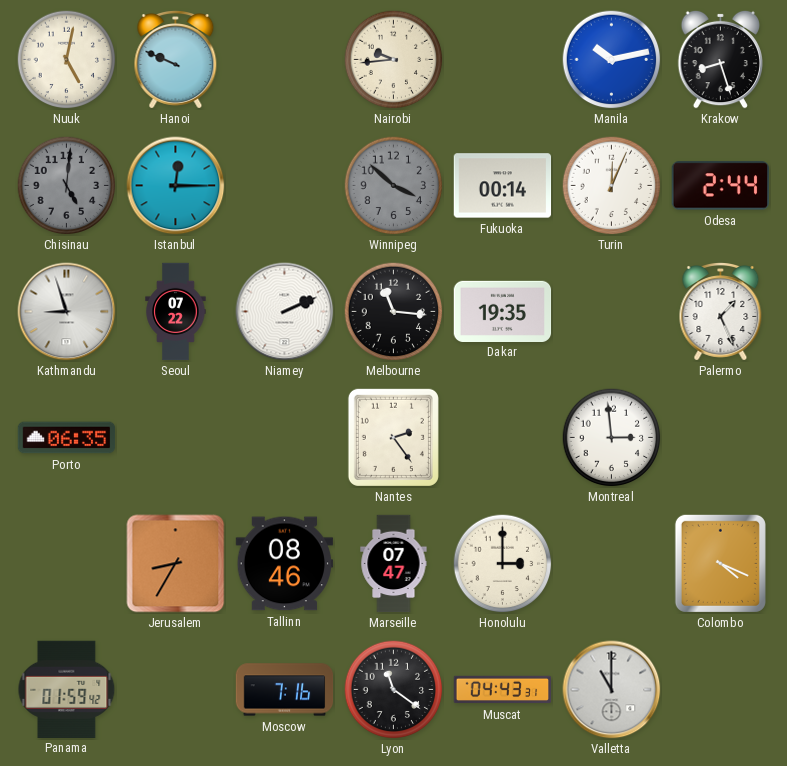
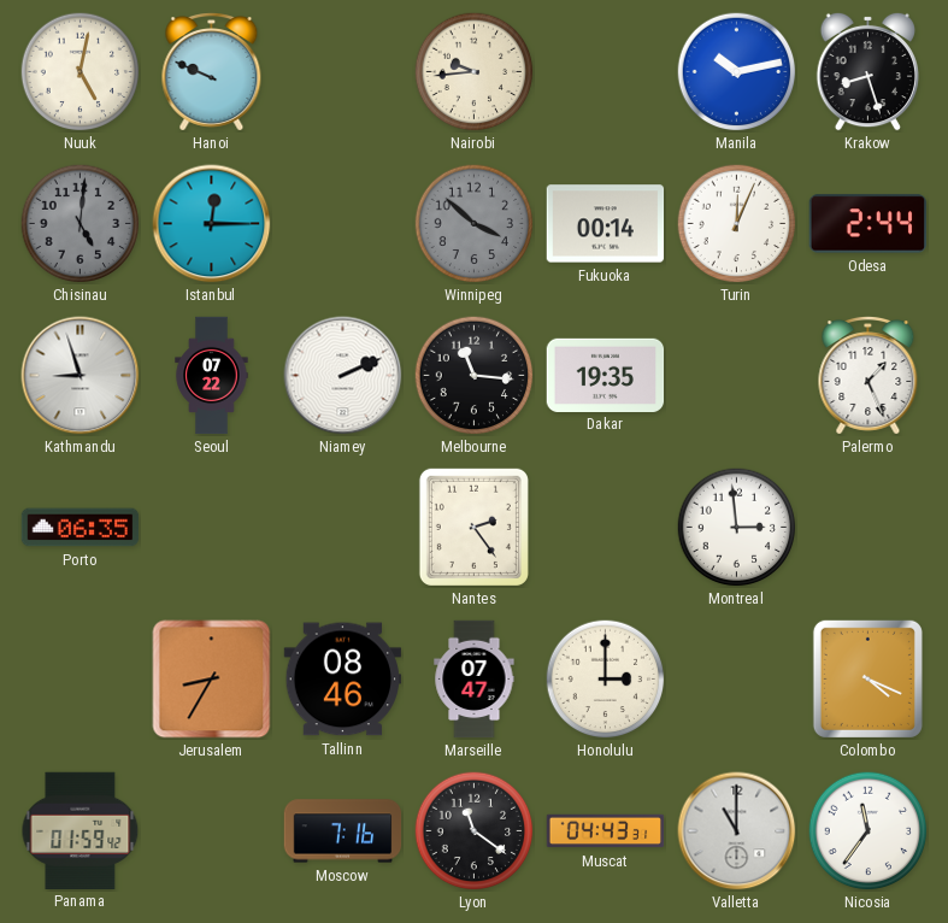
Nicosia: none -> 11:36 (868, 831)
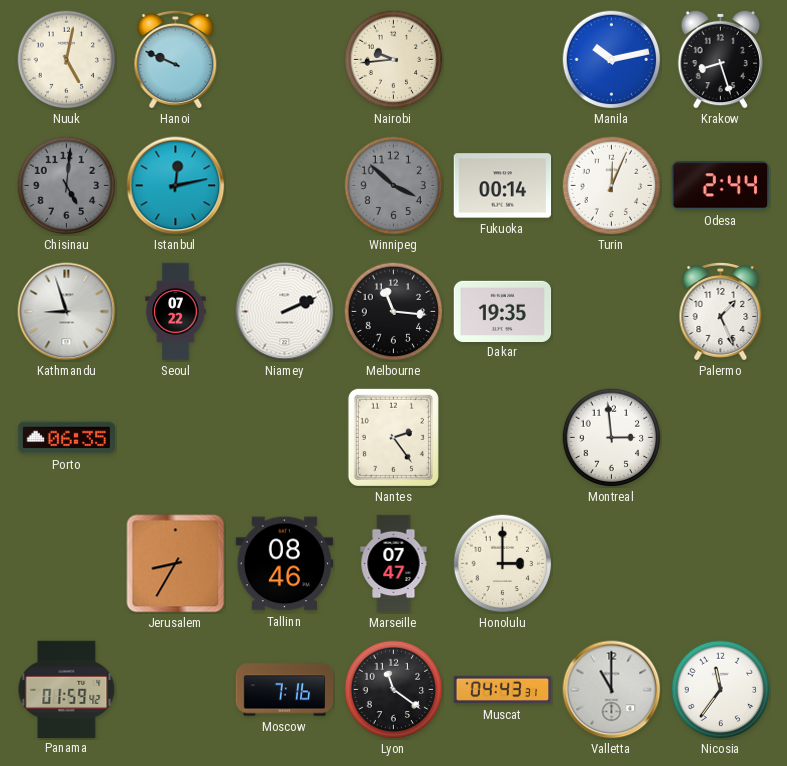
Istanbul: 12:15 -> 12:13 (176, 186)
Colombo: 4:19 -> none (867, 678)
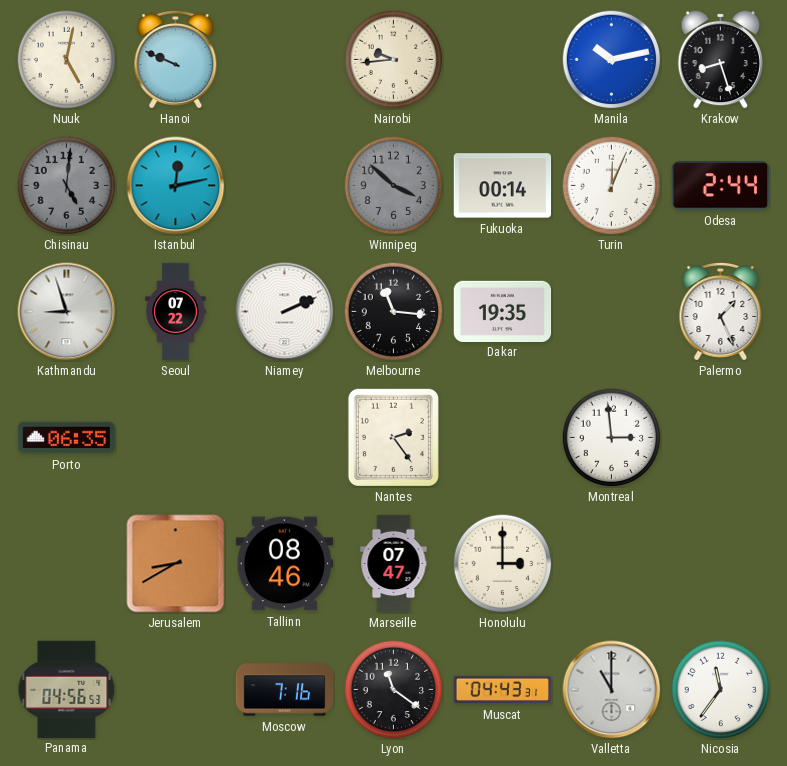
Jerusalem: 8:35 -> 8:40 (176, 564)
Panama: 01:59 -> 04:56 (67, 689)
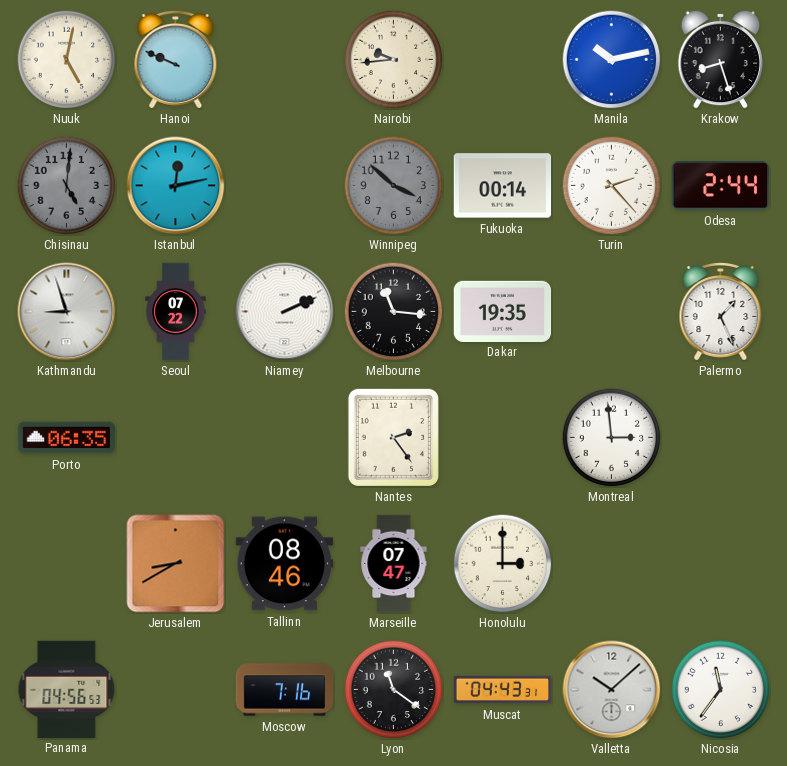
Turin: 12:04 -> 2:23 (612, 186)
Valletta: 11:00 -> 10:08 (612, 690)
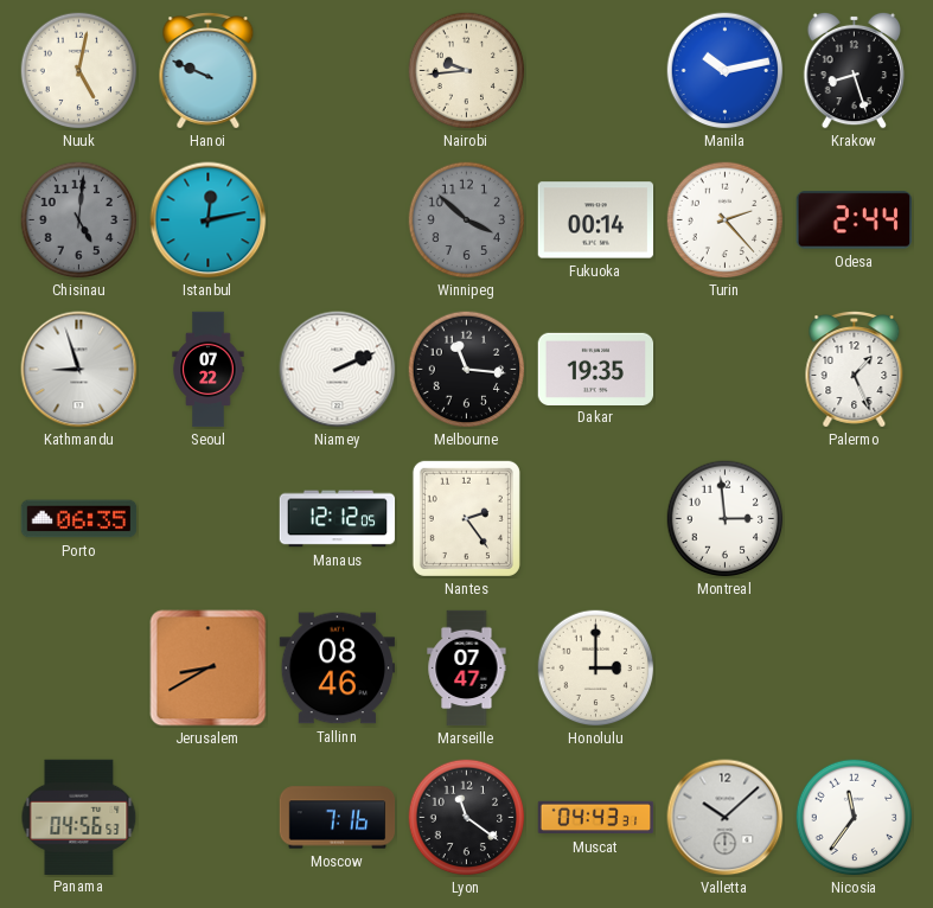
Manaus: none -> 12:12 (338, 519)
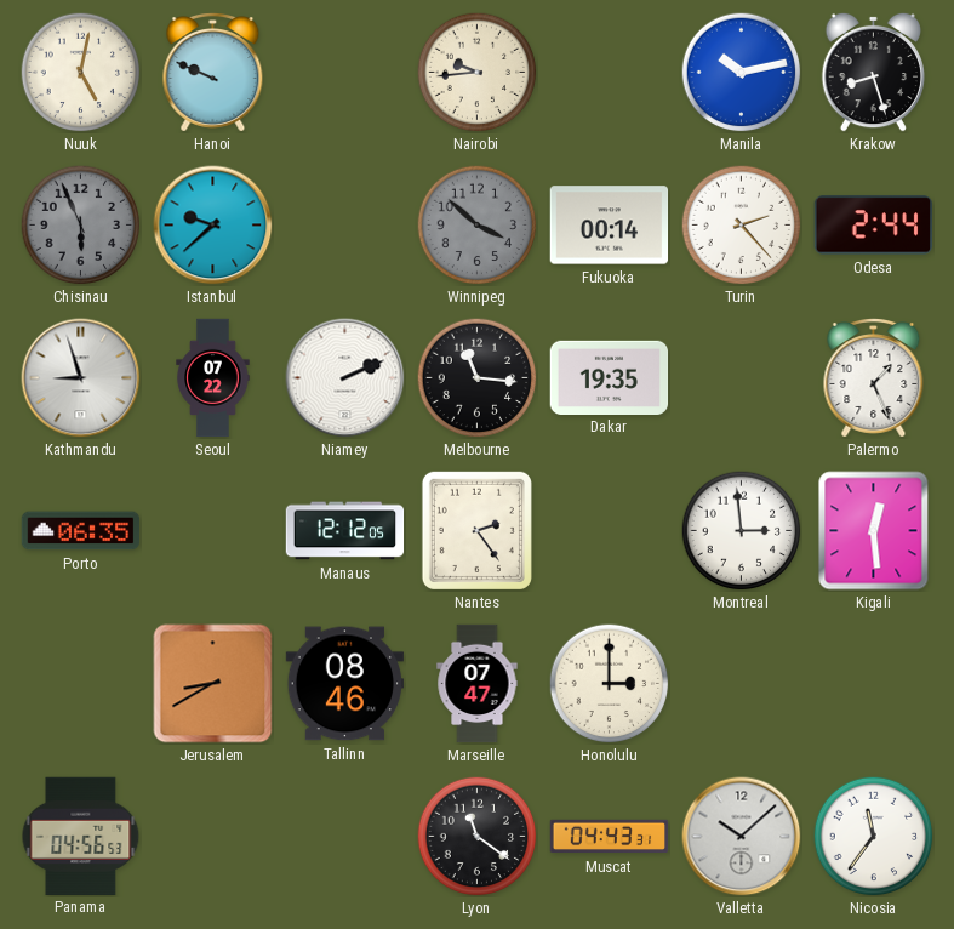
Chisinau: 5:01 -> 5:56 (81, 226)
Istanbul: 12:13 -> 9:38 (213, 226)
Kigali: none -> 12:29 (874, 531)
Moscow: 7:16 -> none (338, 818)
